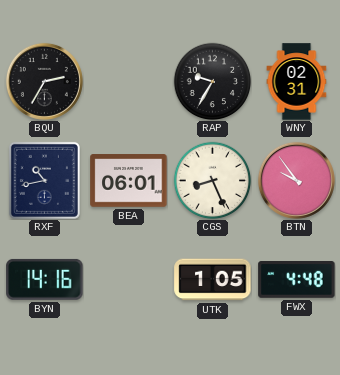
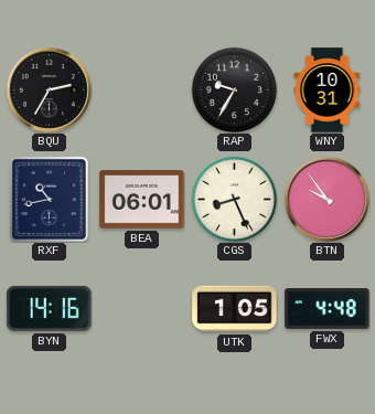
WNY: 02:31 -> 10:31 (328, 91)
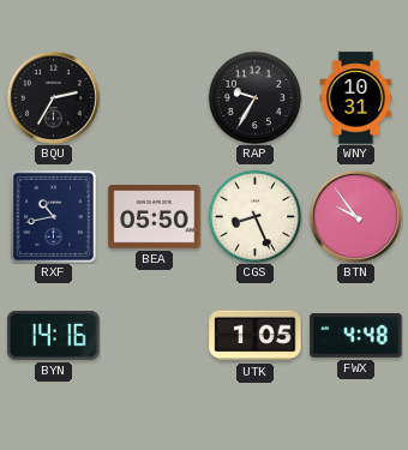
BEA: 06:01 -> 05:50 (155, 217)
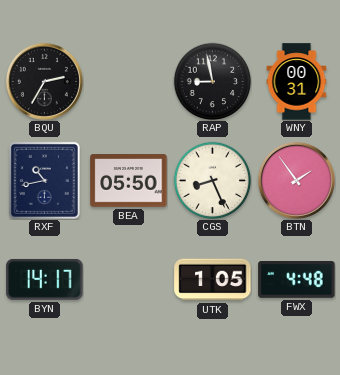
RAP: 9:35 -> 8:58 (212, 81)
WNY: 10:31 -> 00:31 (297, 82)
BTN: 9:54 -> 1:54 (296, 180)
BYN: 14:16 -> 14:17 (45, 279)
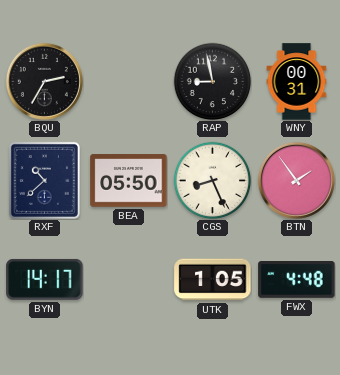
RXF: 10:43 -> 10:38 (44, 180)
